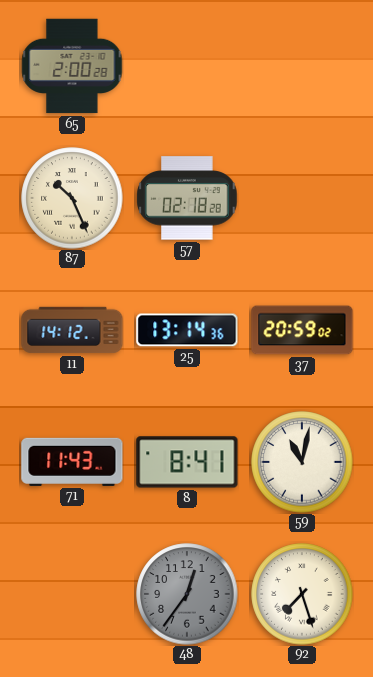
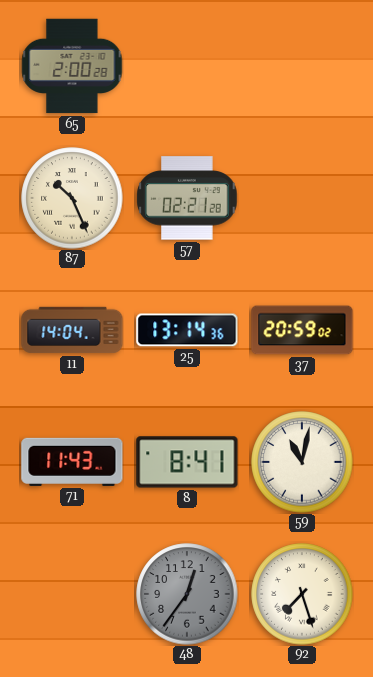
57: 02:18 -> 02:21 (187, 198)
11: 14:12 -> 14:04 (72, 330)
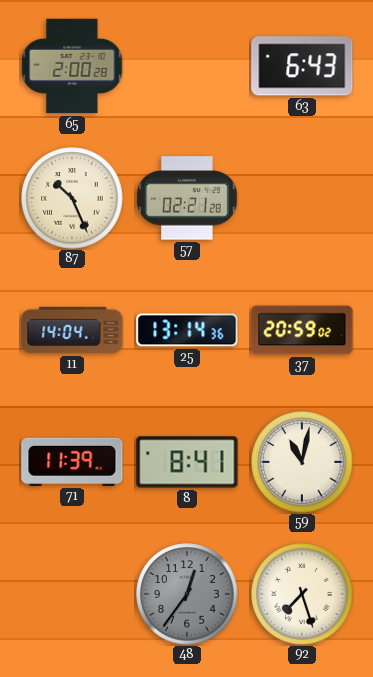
63: none -> 6:43 (302, 66)
71: 11:43 -> 11:39 (72, 462)
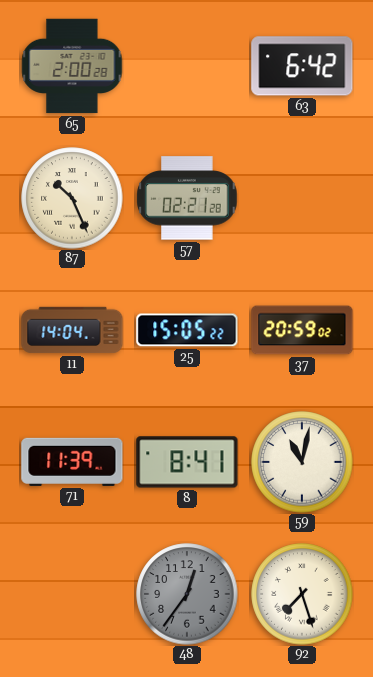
63: 6:43 -> 6:42 (302, 66)
25: 13:14 -> 15:05 (187, 330)
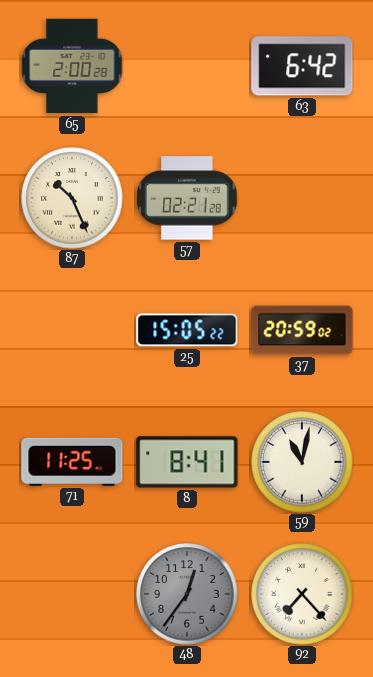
11: 14:04 -> none (72, 330)
71: 11:39 -> 11:25 (72, 462)
92: 7:27 -> 7:23 (302, 594)
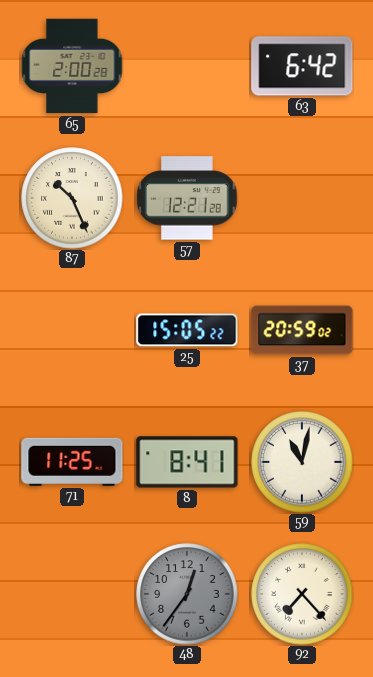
57: 02:21 -> 12:21 (187, 198)
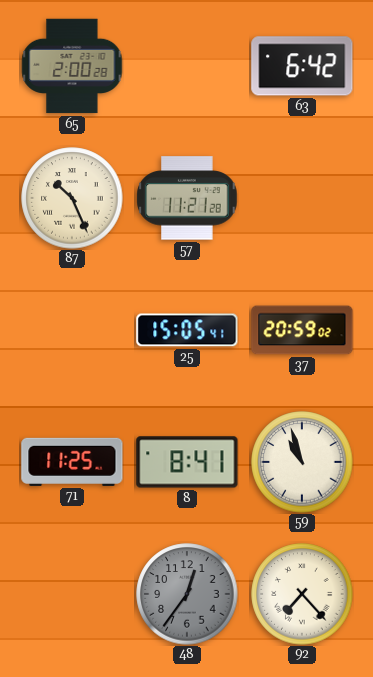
57: 12:21 -> 11:21 (187, 198)
25: 15:05:22 -> 15:05:41 (187, 330)
59: 11:02 -> 10:57 (302, 462)
